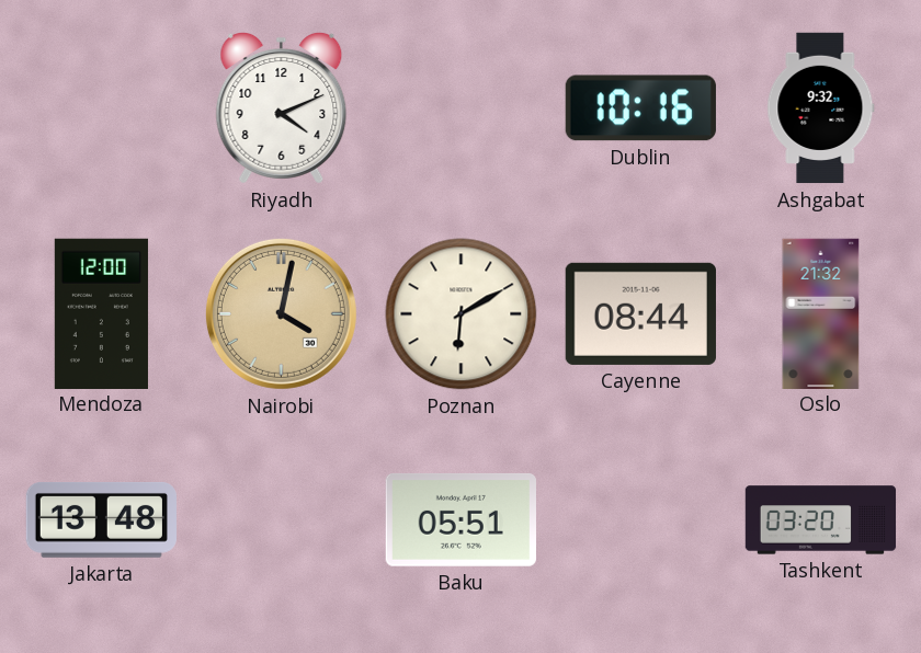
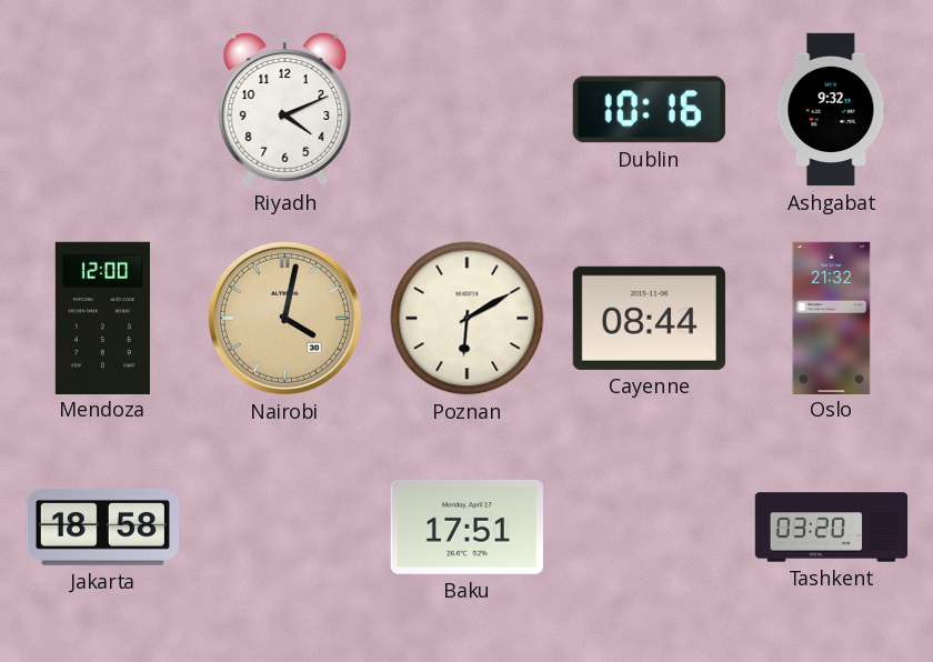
Jakarta: 13:48 -> 18:58 (102, 526)
Baku: 05:51 -> 17:51 (466, 526)
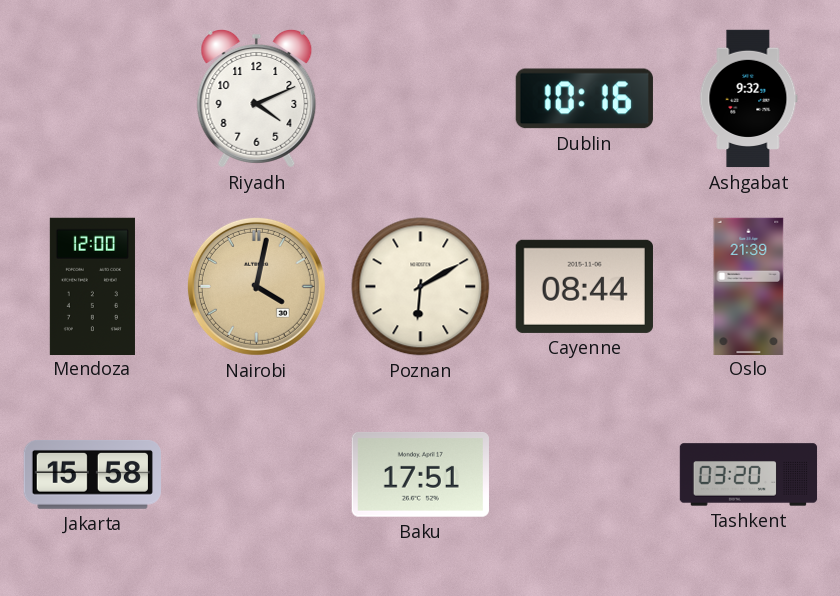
Oslo: 21:32 -> 21:39 (749, 286)
Jakarta: 18:58 -> 15:58 (92, 474)
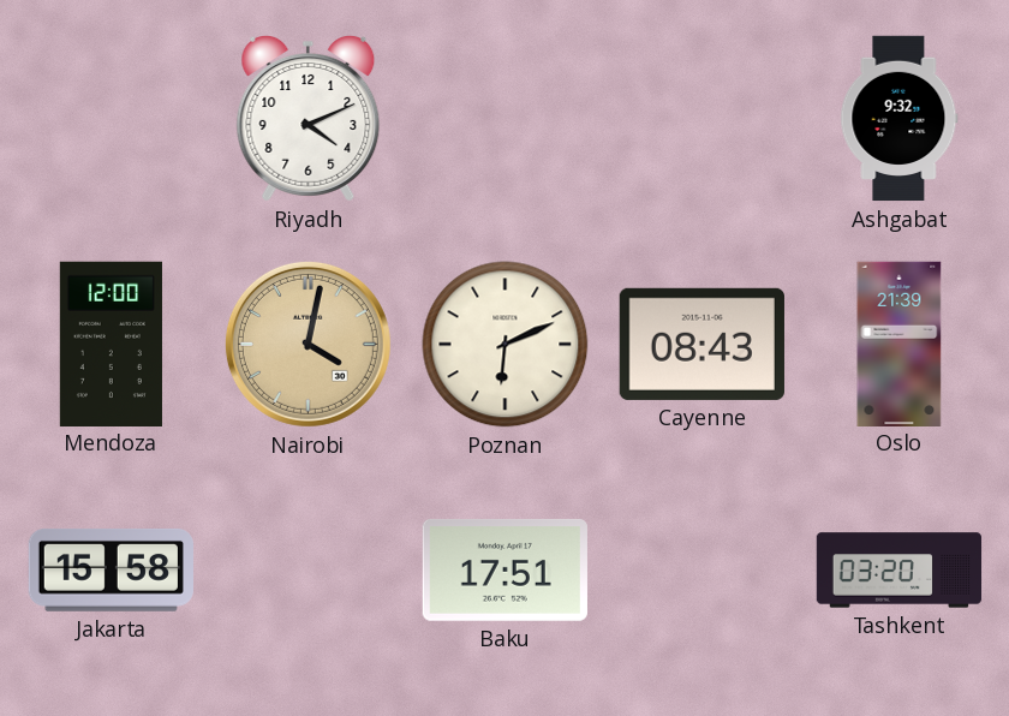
Dublin: 10:16 -> none (584, 99)
Poznan: 6:10 -> 6:11 (506, 345)
Cayenne: 08:44 -> 08:43 (701, 344)
